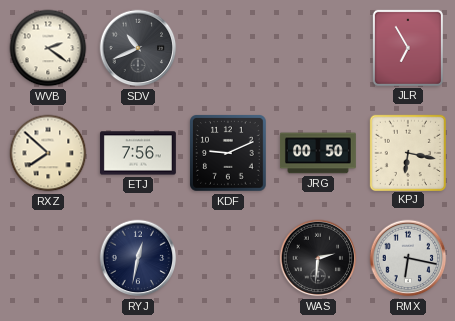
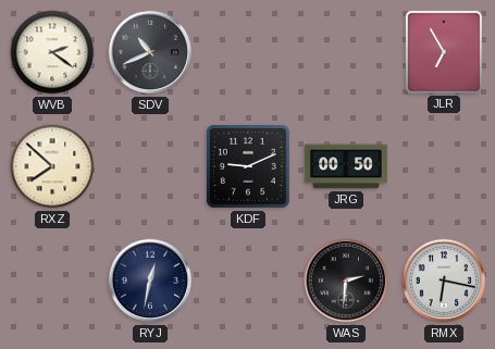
ETJ: 7:56 -> none (138, 153)
KPJ: 6:17 -> none (407, 152)
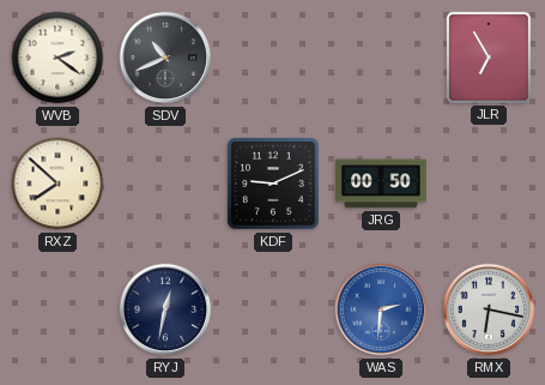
WAS dial: black -> blue (381, 309)
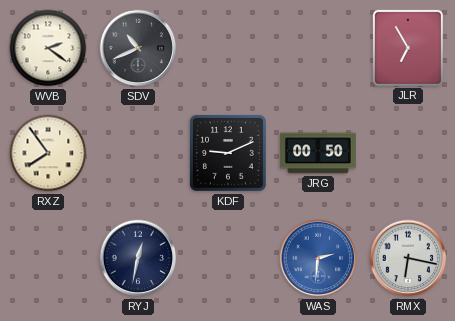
RXZ: 7:52 -> 7:54 (48, 153)
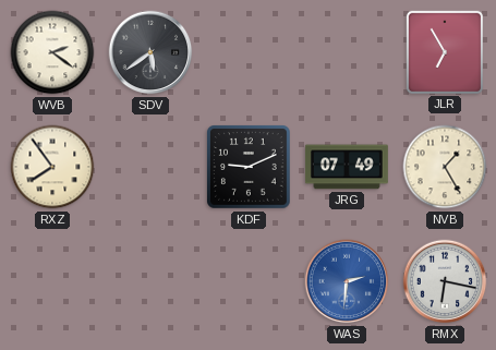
SDV: 10:41 -> 5:39 (150, 52)
JRG: 00:50 -> 07:49 (347, 167)
NVB: none -> 1:25 (445, 167)
RYJ: 12:32 -> none (138, 258)
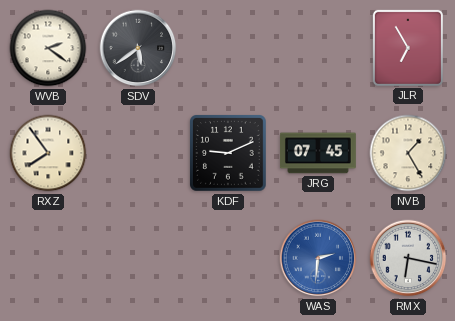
JRG: 07:49 -> 07:45 (318, 153)
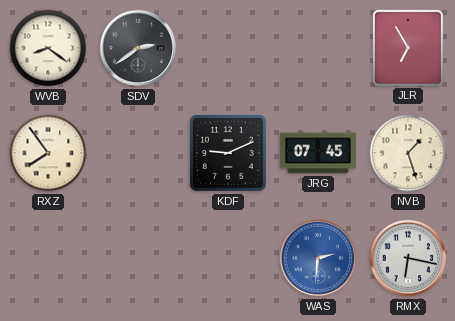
WVB: 2:21 -> 8:21 (48, 48)
SDV: 5:39 -> 2:39 (138, 48)
NVB: 1:25 -> 1:27 (408, 153)
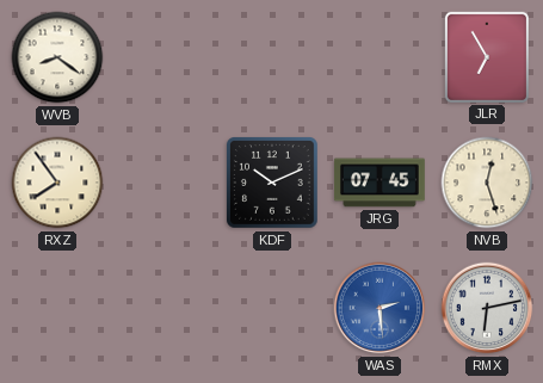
SDV: 2:39 -> none (138, 48)
KDF: 9:11 -> 10:11 (272, 183)
NVB: 1:27 -> 12:27 (487, 183)
WAS: 2:31 -> 2:29 (380, 308)
RMX: 6:17 -> 6:13 (487, 308)
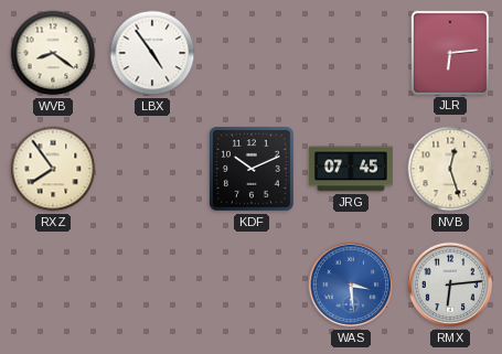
LBX: none -> 4:54 (152, 53)
JLR: 6:55 -> 6:14 (450, 53)
WAS: 2:29 -> 3:29 (351, 285)
RMX: 6:13 -> 6:14 (450, 285)
